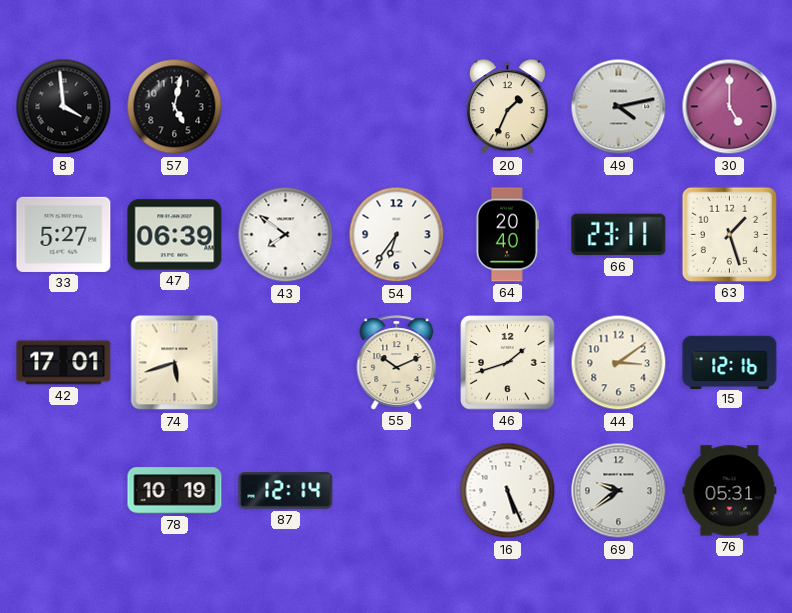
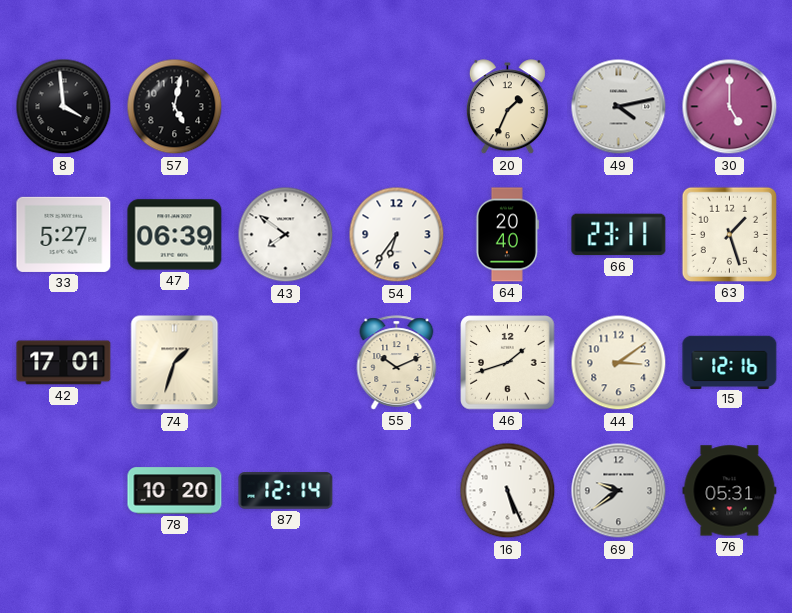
74: 5:42 -> 1:33 (175, 363)
78: 10:19 -> 10:20 (175, 491)
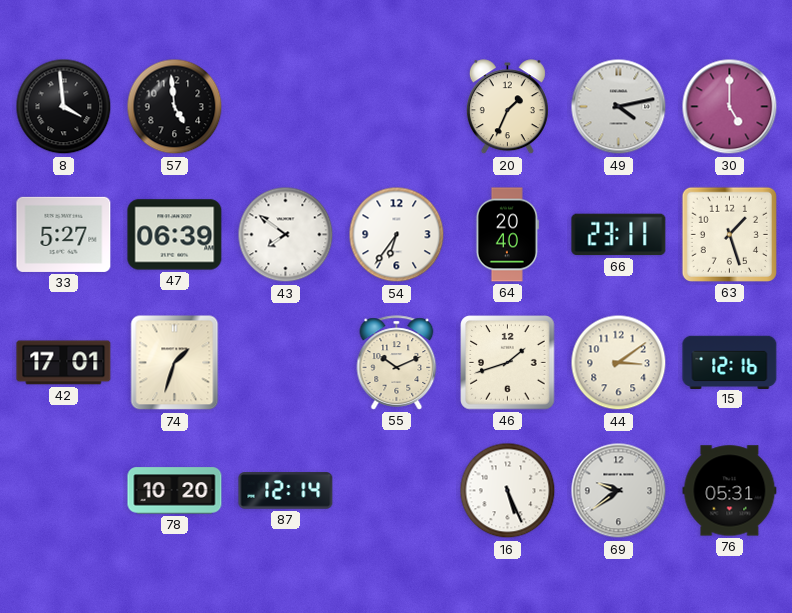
57: 5:02 -> 4:59 (175, 107)
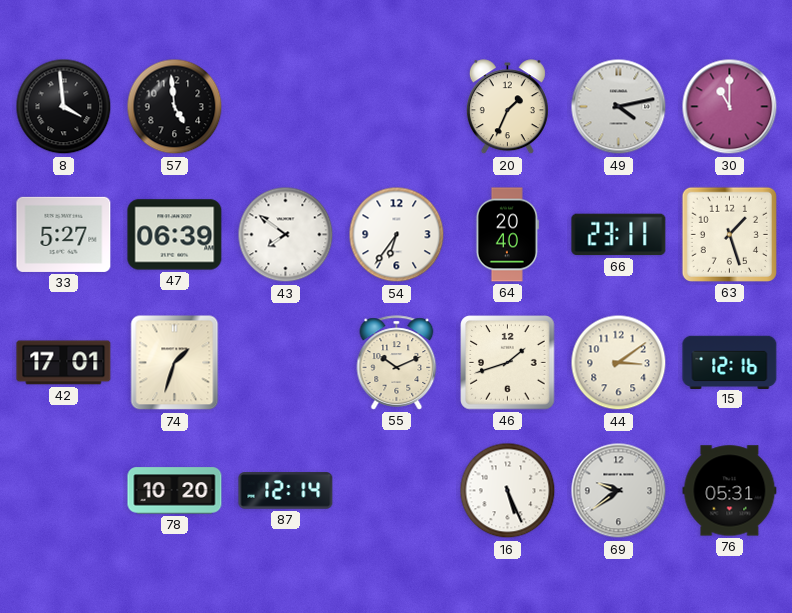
30: 5:00 -> 11:00 (730, 107)
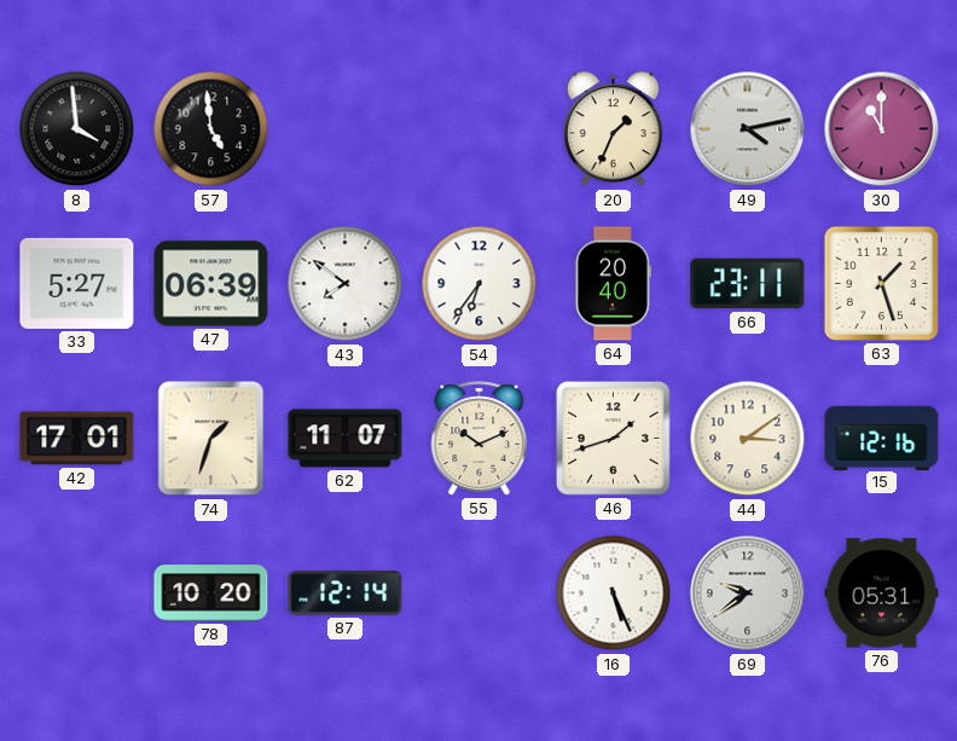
62: none -> 11:07 (346, 439)
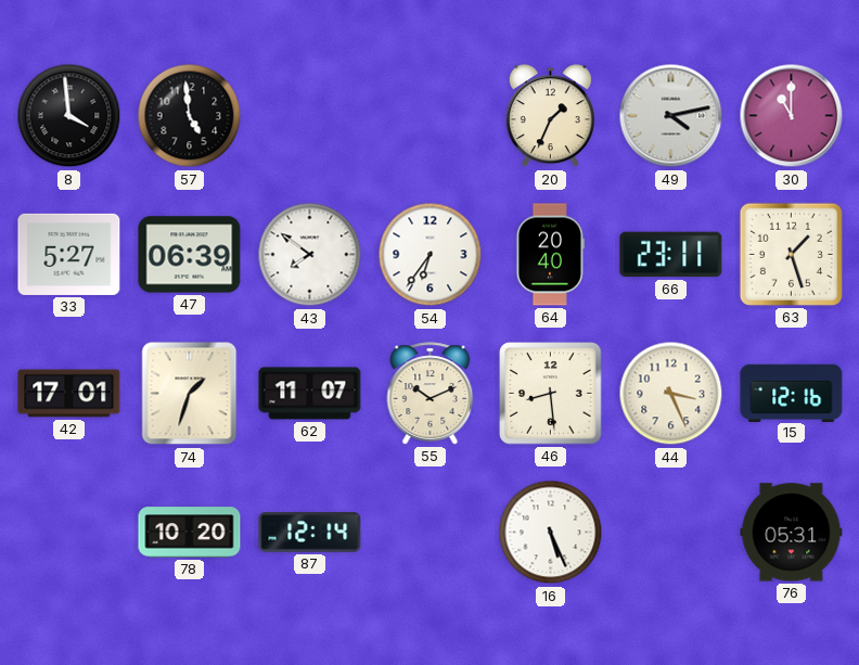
46: 1:42 -> 8:29 (551, 394)
44: 3:09 -> 3:26 (671, 394)
69: 9:39 -> none (748, 594)
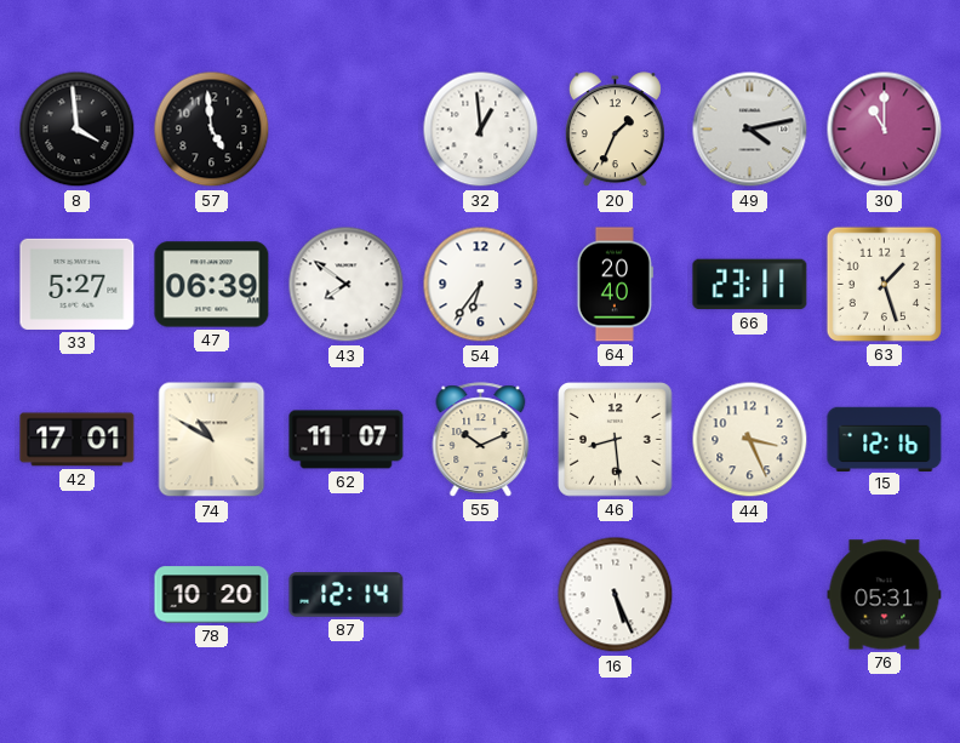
32: none -> 12:59 (481, 130)
74: 1:33 -> 10:50 (212, 440)
